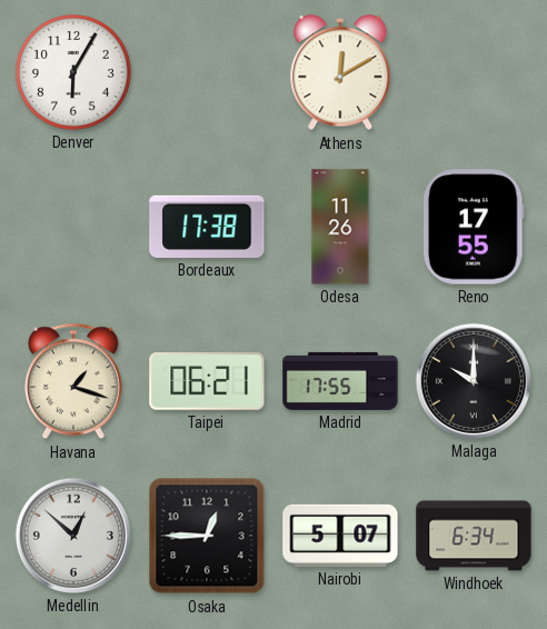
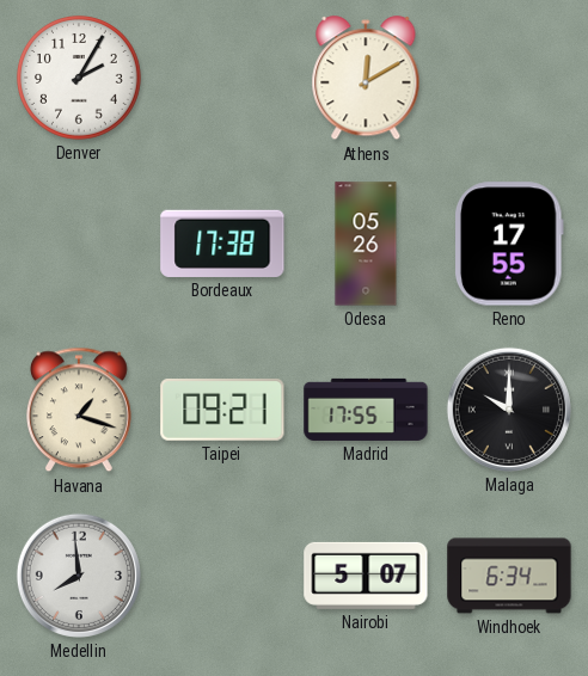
Denver: 6:05 -> 2:05 (79, 78)
Odesa: 11:26 -> 05:26 (366, 244)
Taipei: 06:21 -> 09:21 (222, 410)
Medellin: 12:52 -> 7:59 (79, 576)
Osaka: 12:45 -> none (207, 536)
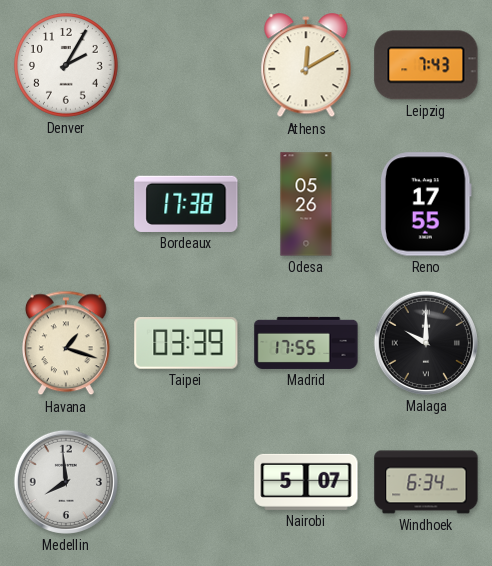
Leipzig: none -> 7:43 (426, 65)
Taipei: 09:21 -> 03:39 (186, 343)
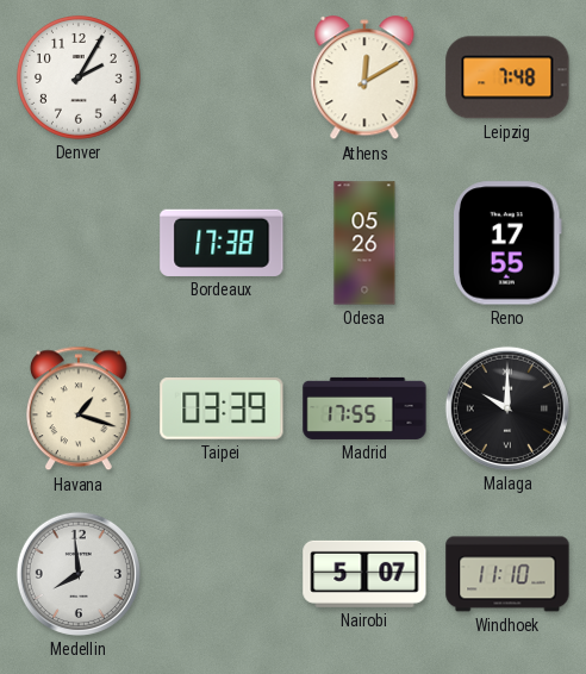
Leipzig: 7:43 -> 7:48 (507, 77)
Windhoek: 6:34 -> 11:10 (507, 574)
